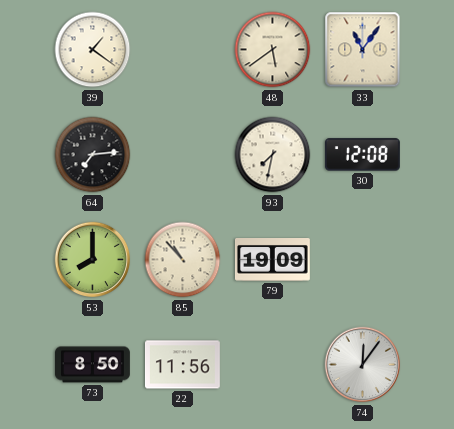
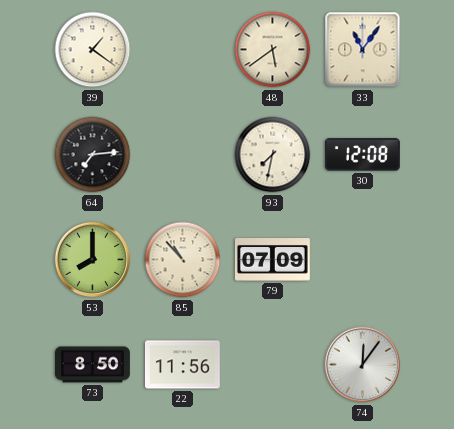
79: 19:09 -> 07:09 (272, 260)
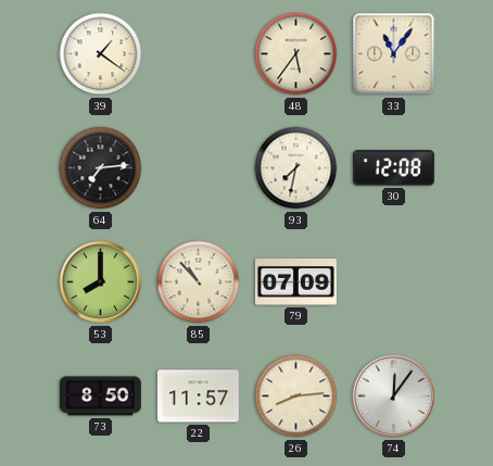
48: 5:39 -> 5:36 (296, 54)
22: 11:56 -> 11:57 (198, 396)
26: none -> 8:14 (296, 396)
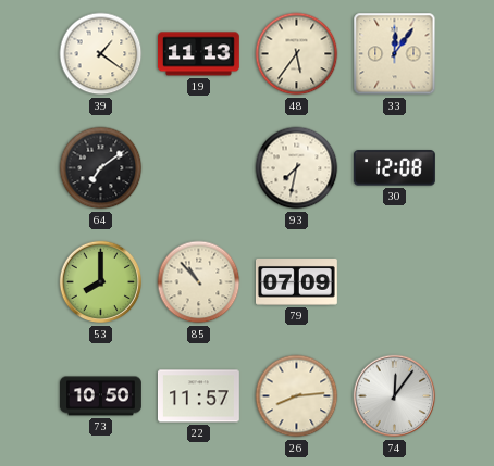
19: none -> 11:13 (199, 54)
33: 11:06 -> 12:06 (395, 54)
64: 7:14 -> 7:09 (101, 168)
73: 8:50 -> 10:50 (101, 396)
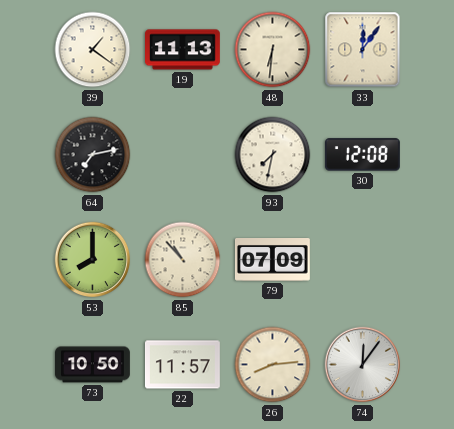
48: 5:36 -> 6:31 (273, 50)
64: 7:09 -> 7:13 (93, 155)
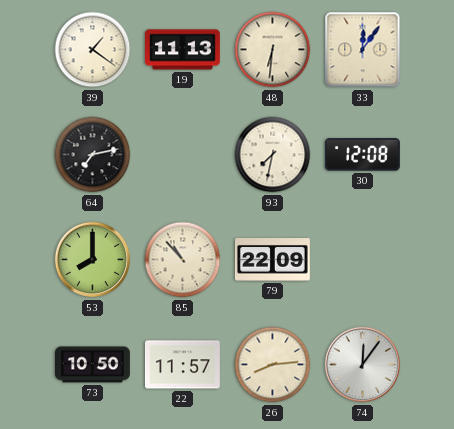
79: 07:09 -> 22:09 (272, 260)
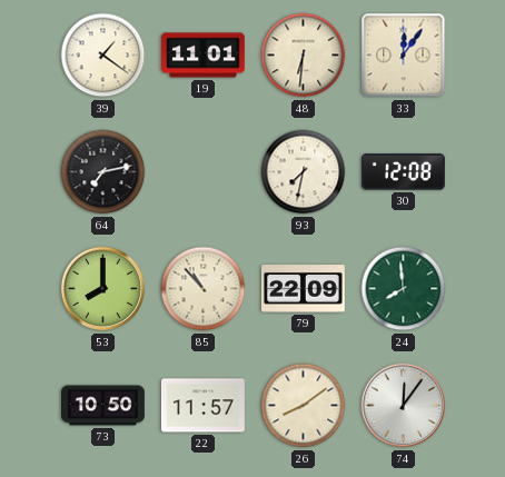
19: 11:13 -> 11:01 (204, 56)
24: none -> 7:59 (404, 289)
26: 8:14 -> 8:09 (304, 406)
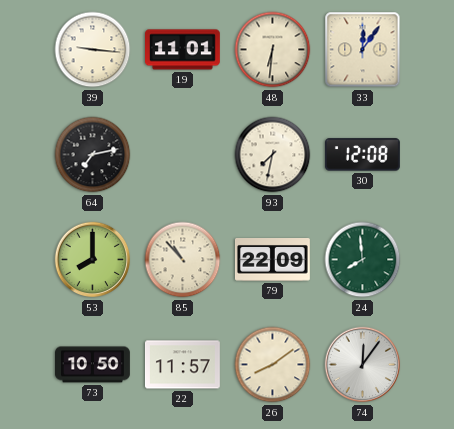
39: 1:21 -> 9:16 (93, 50)
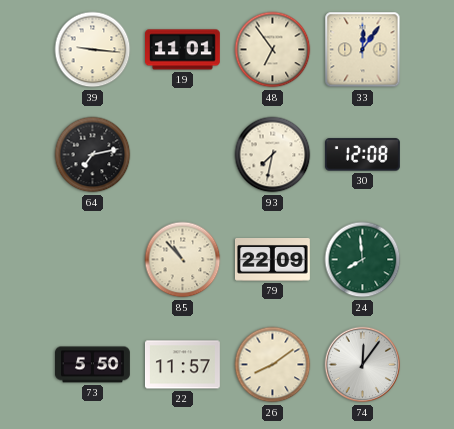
48: 6:31 -> 6:54 (273, 50)
53: 8:00 -> none (93, 260)
73: 10:50 -> 5:50 (93, 365)
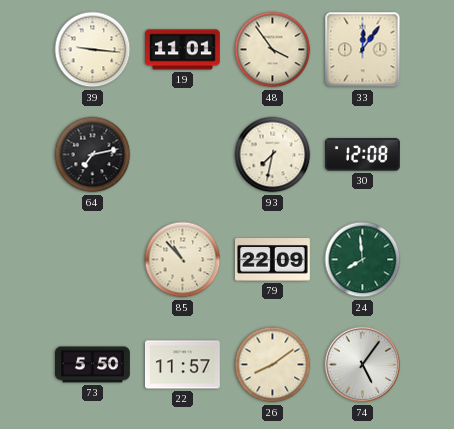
48: 6:54 -> 3:54 (273, 50)
74: 12:06 -> 5:06 (363, 365)
